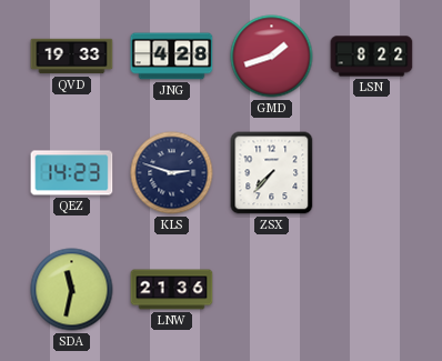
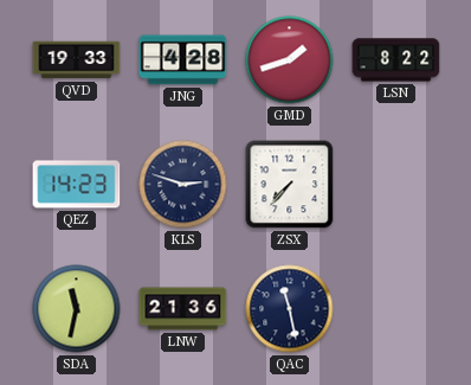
QAC: none -> 11:28 (290, 309)
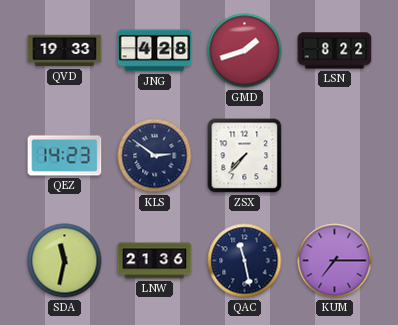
KLS: 2:48 -> 2:51 (155, 156)
KUM: none -> 7:15 (335, 261)
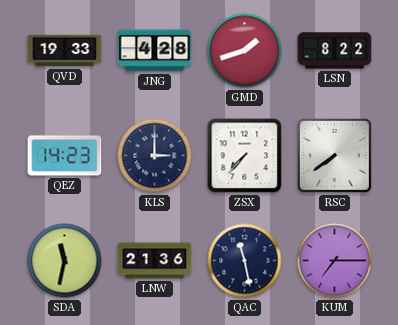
KLS: 2:51 -> 3:00 (155, 156)
RSC: none -> 7:39 (335, 156)
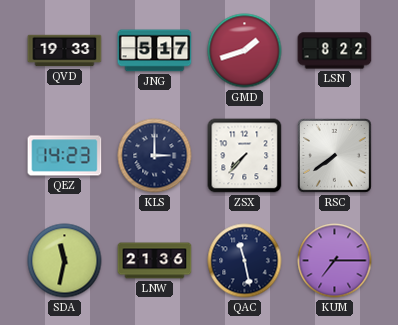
JNG: 4:28 -> 5:17 (155, 51)
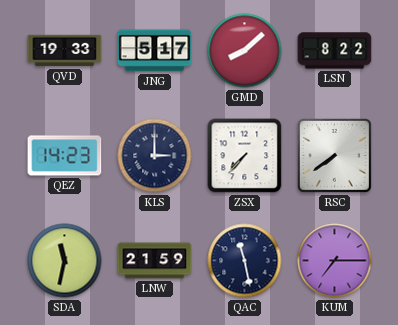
GMD: 1:42 -> 8:08 (245, 51)
LNW: 21:36 -> 21:59 (155, 261)
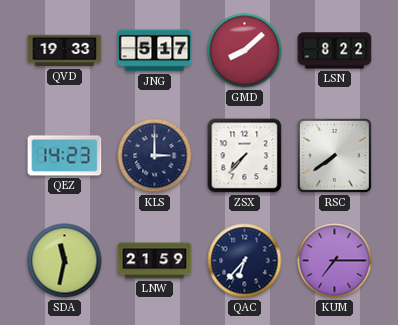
QAC: 11:28 -> 6:37 (245, 261)
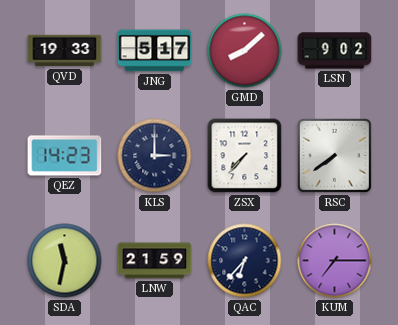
LSN: 8:22 -> 9:02 (335, 51)
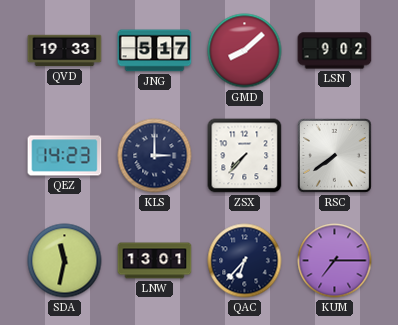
LNW: 21:59 -> 13:01 (155, 261)
